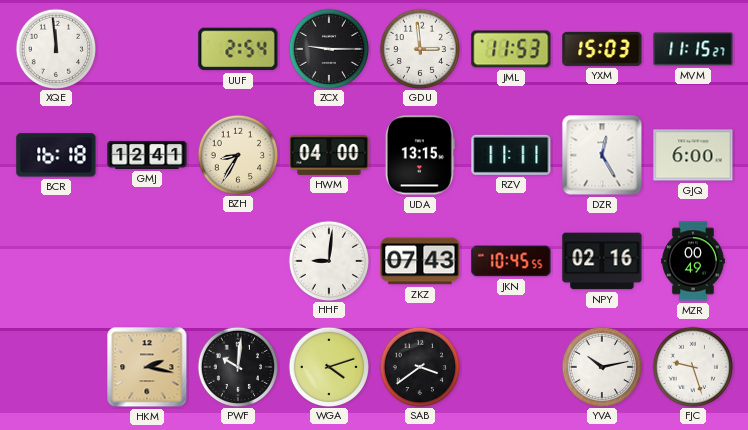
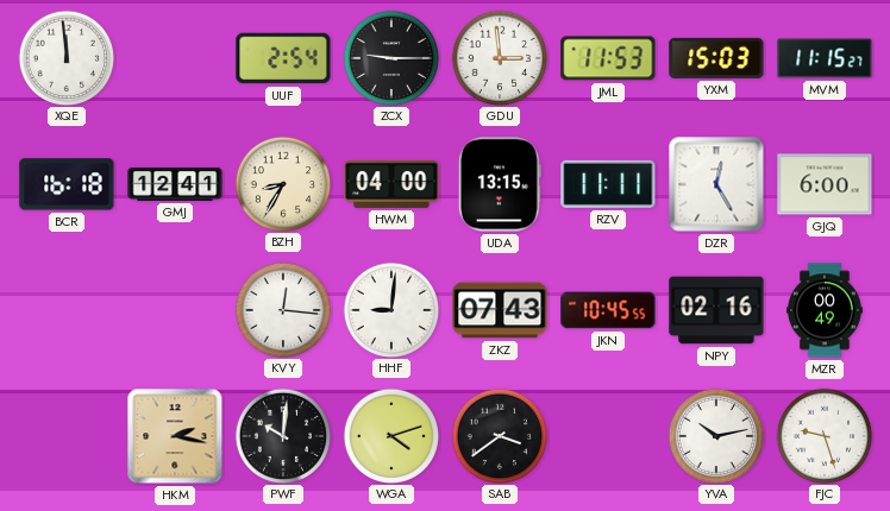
KVY: none -> 12:16 (282, 309)
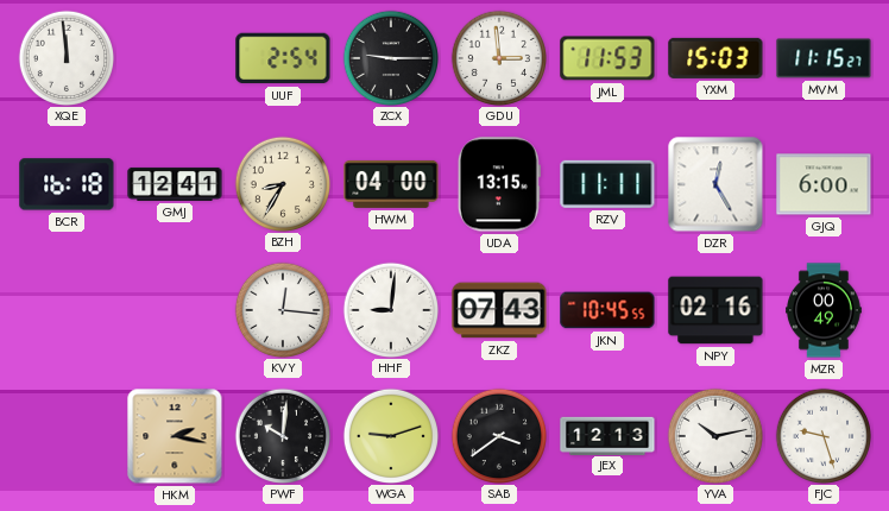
WGA: 4:12 -> 9:12 (390, 435)
JEX: none -> 12:13 (607, 435)
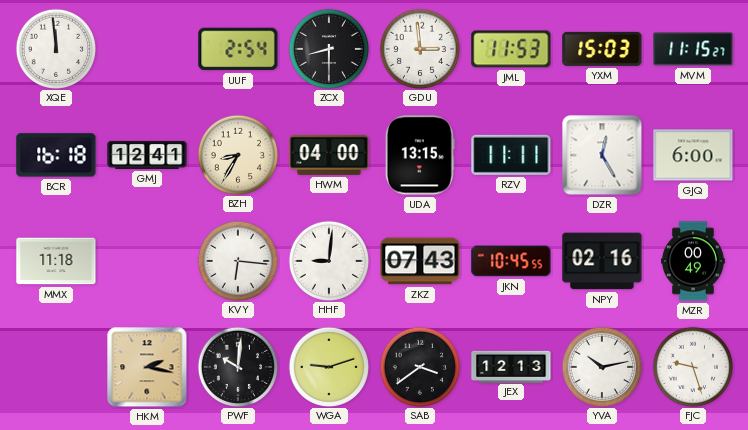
ZCX: 9:15 -> 8:30 (328, 48)
MMX: none -> 11:18 (56, 261)
KVY: 12:16 -> 6:16 (237, 260)
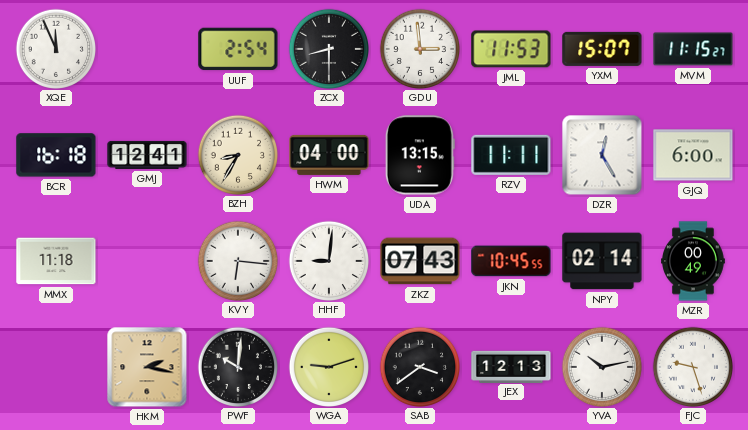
XQE: 11:59 -> 11:56 (55, 48)
YXM: 15:03 -> 15:07 (602, 49)
NPY: 02:16 -> 02:14 (602, 261)
